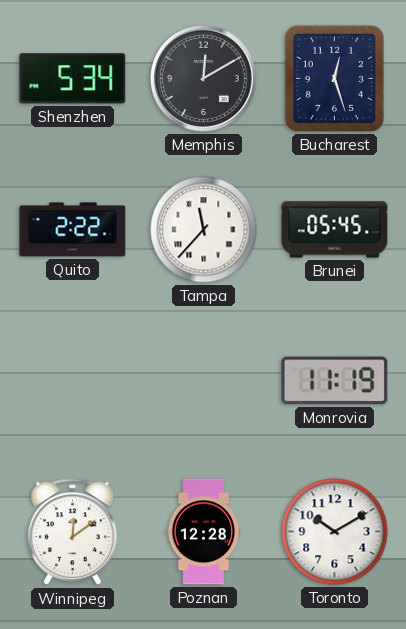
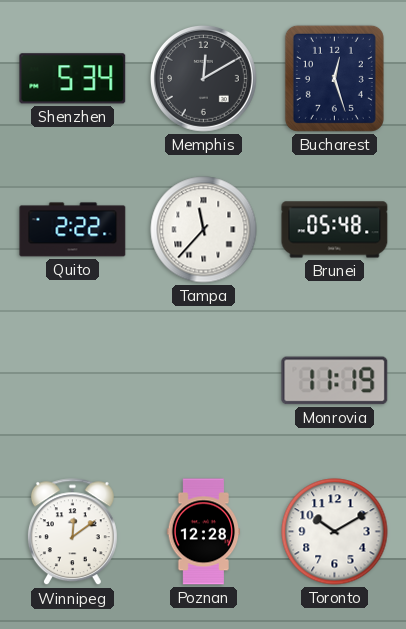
Brunei: 05:45 -> 05:48 (335, 230)
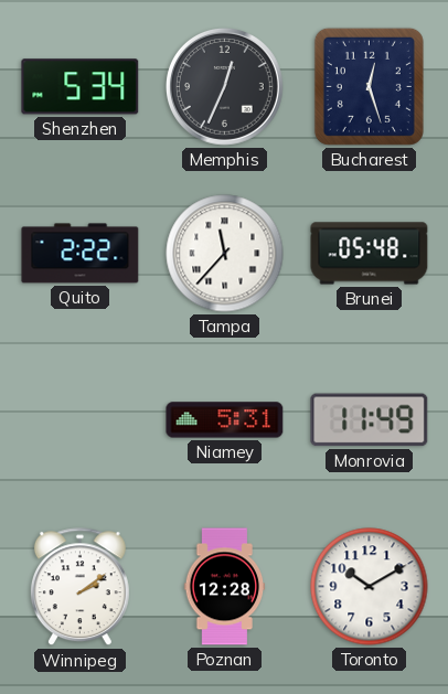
Memphis: 12:10 -> 12:34 (225, 87)
Niamey: none -> 5:31 (225, 420)
Monrovia: 11:19 -> 11:49 (370, 420)
Winnipeg: 12:09 -> 2:09 (79, 587)
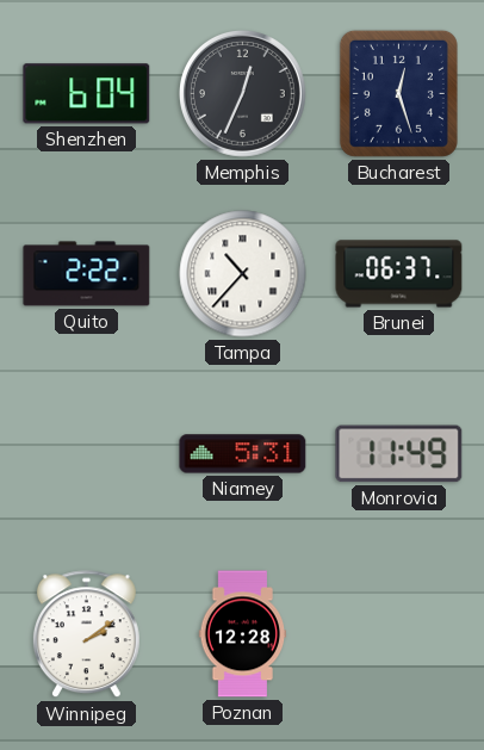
Shenzhen: 5:34 -> 6:04 (87, 94)
Tampa: 11:37 -> 10:37 (243, 274)
Brunei: 05:48 -> 06:37 (399, 274)
Toronto: 10:10 -> none (370, 587)
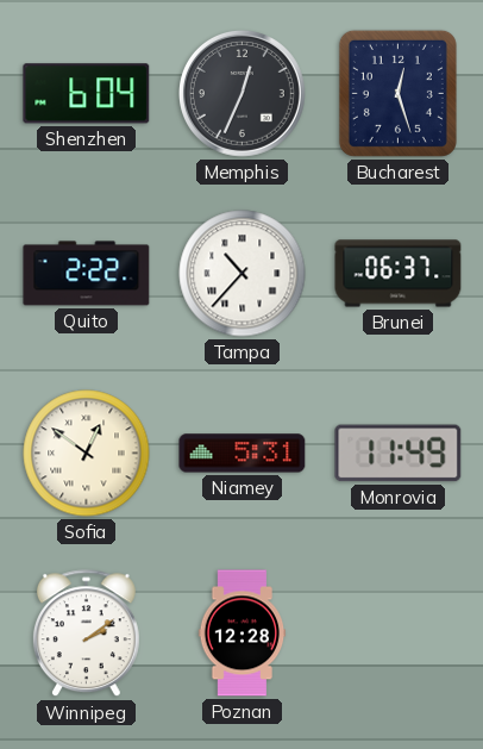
Sofia: none -> 12:51 (87, 454)
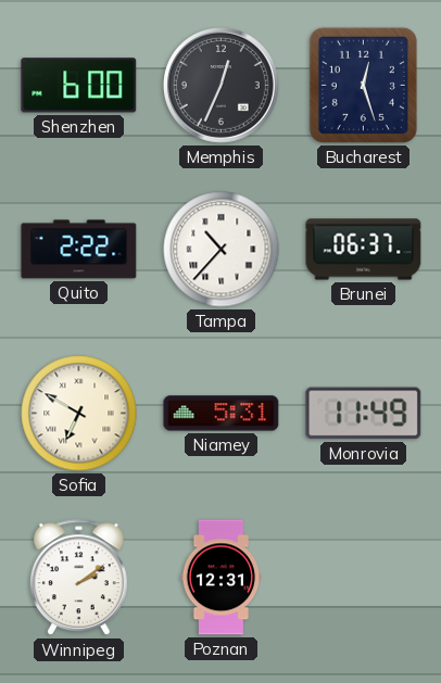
Shenzhen: 6:04 -> 6:00 (79, 86)
Sofia: 12:51 -> 6:50 (79, 414)
Poznan: 12:28 -> 12:31 (222, 578)
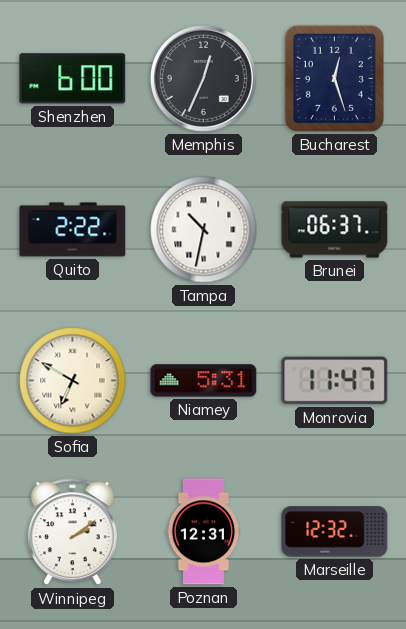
Tampa: 10:37 -> 10:32 (204, 230)
Monrovia: 11:49 -> 11:47 (335, 381)
Marseille: none -> 12:32 (335, 532)
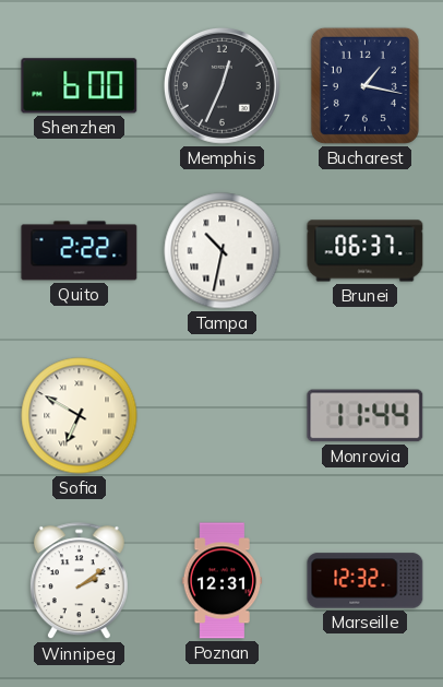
Bucharest: 12:27 -> 1:17 (364, 85)
Niamey: 5:31 -> none (204, 381)
Monrovia: 11:47 -> 11:44 (366, 416)
